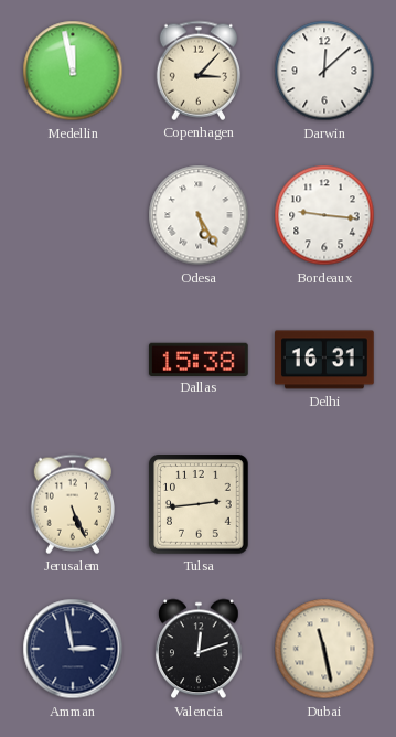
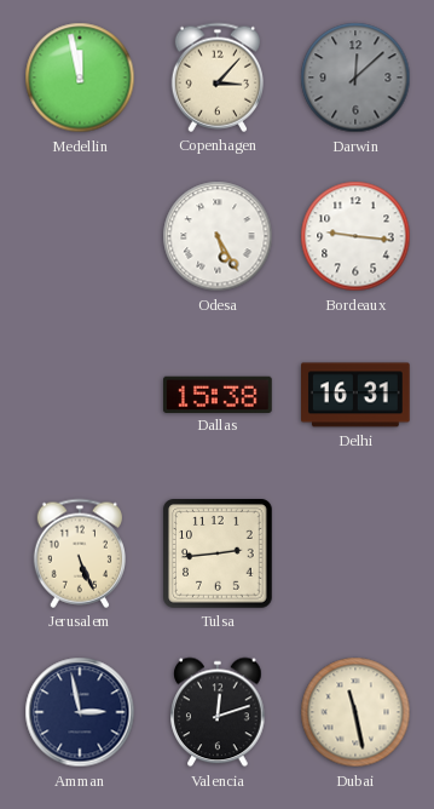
Darwin dial: white -> grey (355, 78)
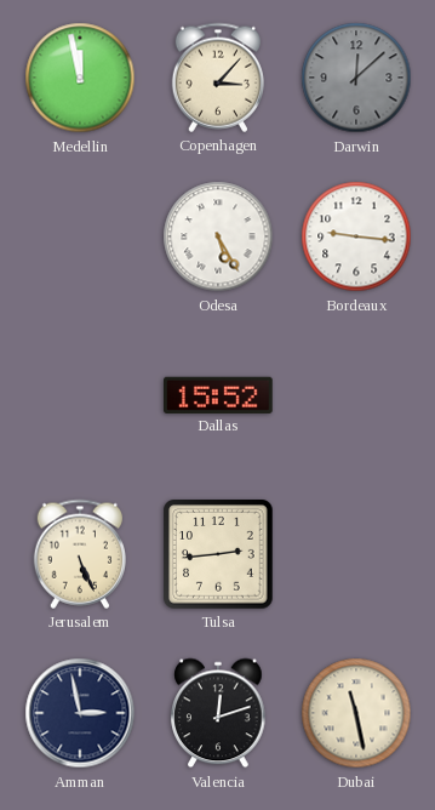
Dallas: 15:38 -> 15:52 (219, 394)
Delhi: 16:31 -> none (357, 395)
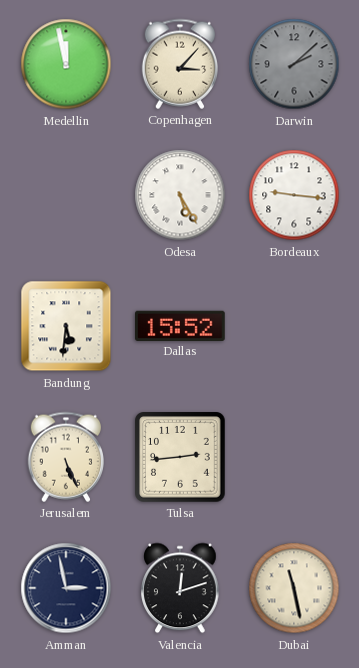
Darwin: 12:08 -> 2:08 (294, 64)
Bandung: none -> 5:31 (66, 326)
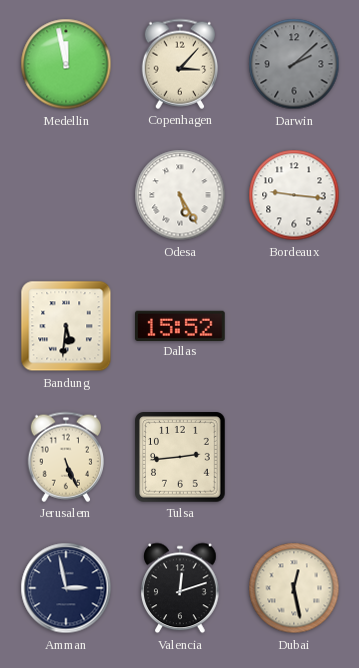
Dubai: 11:28 -> 12:28 (294, 588)
